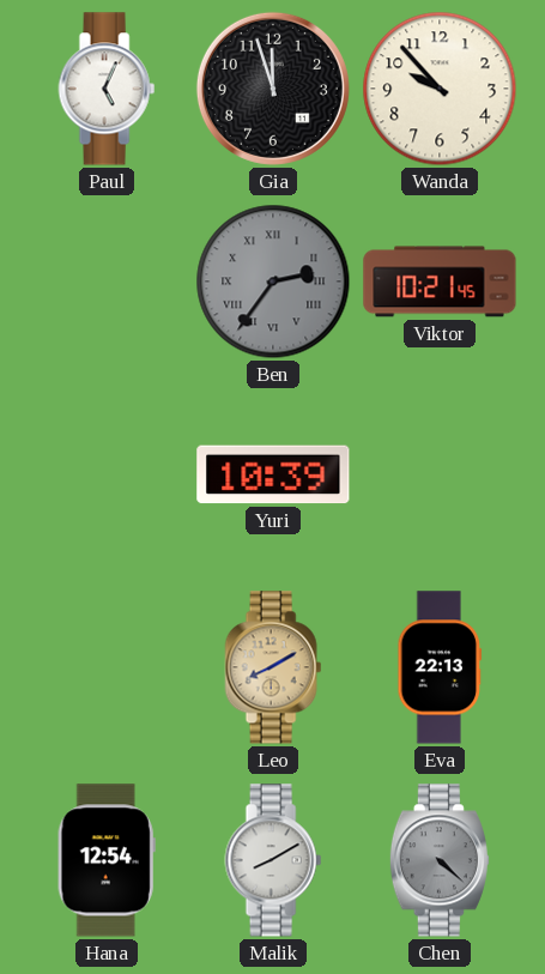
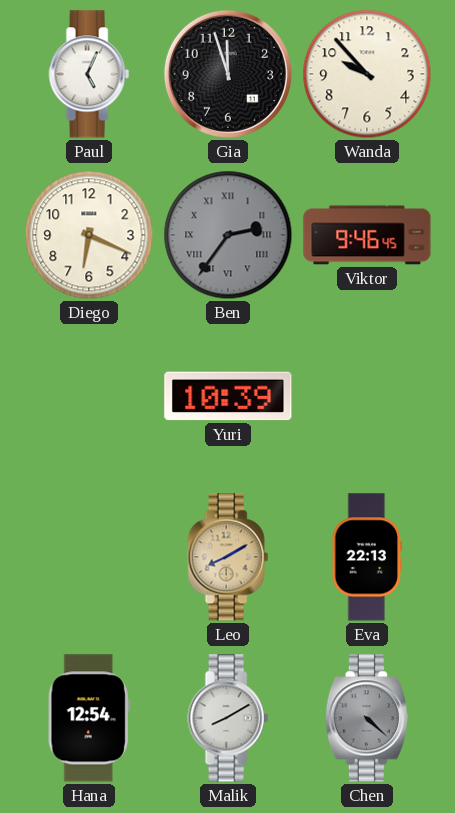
Diego: none -> 6:19 (89, 235)
Viktor: 10:21 -> 9:46 (367, 235)
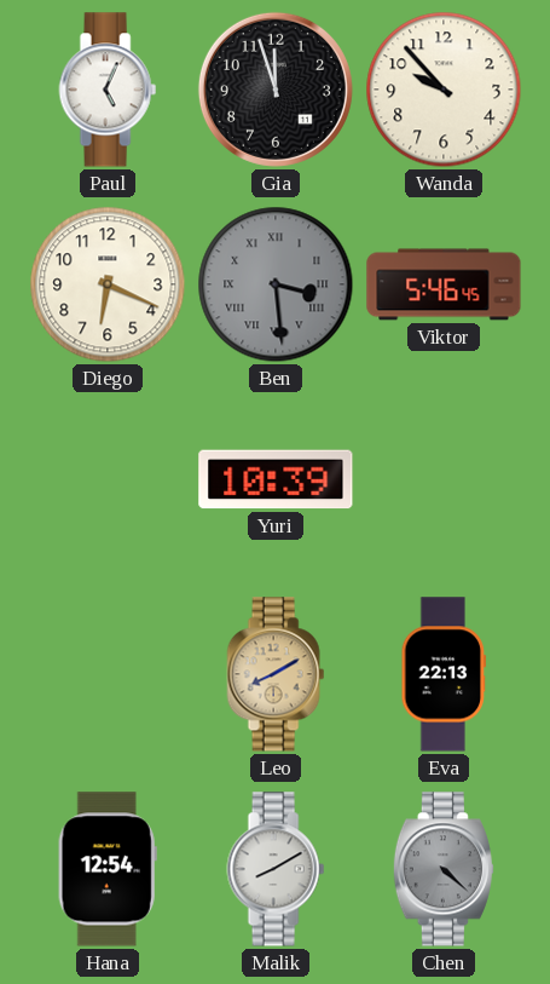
Ben: 2:36 -> 3:29 (276, 284)
Viktor: 9:46 -> 5:46 (444, 284)
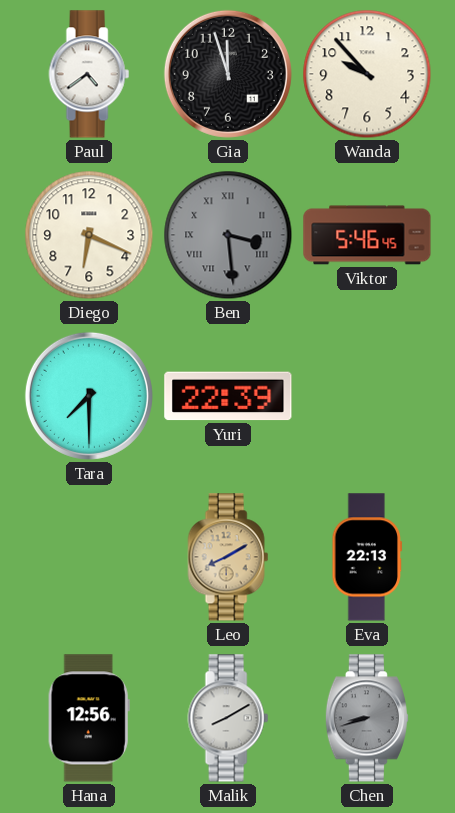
Paul: 5:04 -> 4:39 (89, 74)
Tara: none -> 7:30 (89, 396)
Yuri: 10:39 -> 22:39 (228, 396)
Hana: 12:54 -> 12:56 (89, 718)
Chen: 4:22 -> 8:42 (367, 718)
